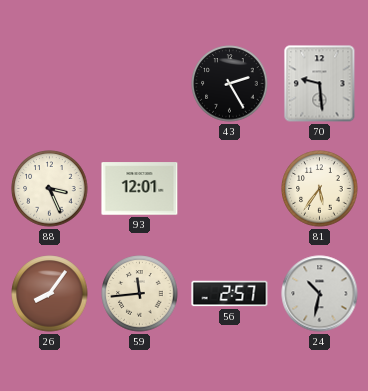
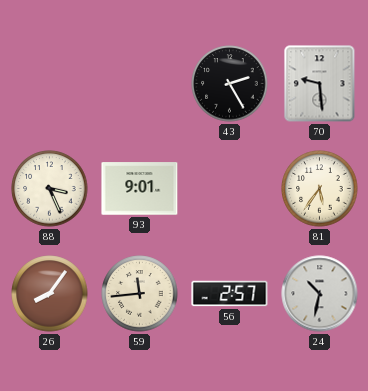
93: 12:01 -> 9:01 (140, 189)
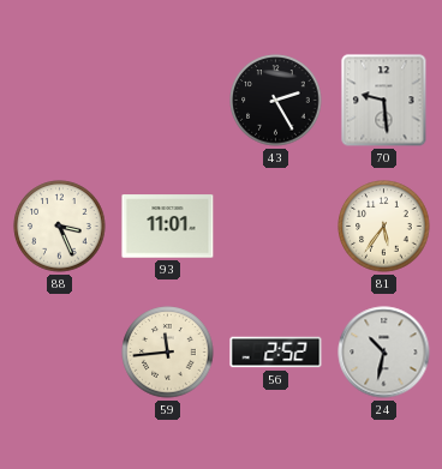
93: 9:01 -> 11:01 (168, 227)
26: 8:06 -> none (50, 294)
56: 2:57 -> 2:52 (276, 353)
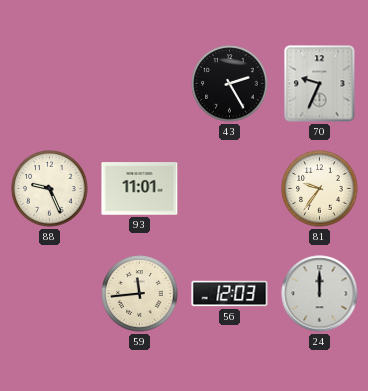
70: 9:29 -> 9:34 (320, 84)
88: 3:26 -> 9:26 (50, 189)
81: 5:36 -> 9:36 (320, 189)
56: 2:52 -> 12:03 (230, 294)
24: 10:32 -> 12:00 (320, 294)
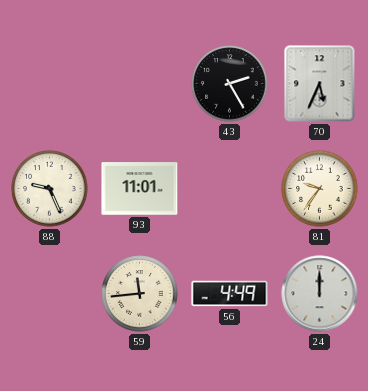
70: 9:34 -> 5:34 (320, 84)
56: 12:03 -> 4:49 (230, 294)
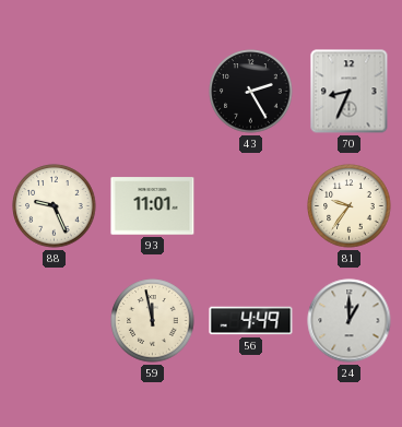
70: 5:34 -> 8:34 (350, 92)
59: 11:44 -> 11:58 (153, 321)
24: 12:00 -> 1:00 (350, 321)
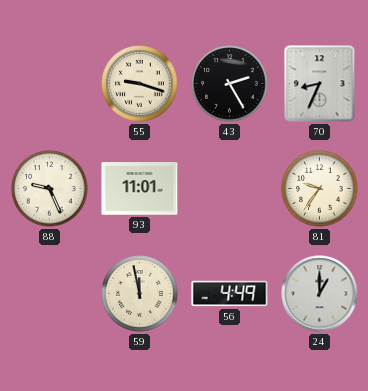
55: none -> 9:18 (140, 84)
